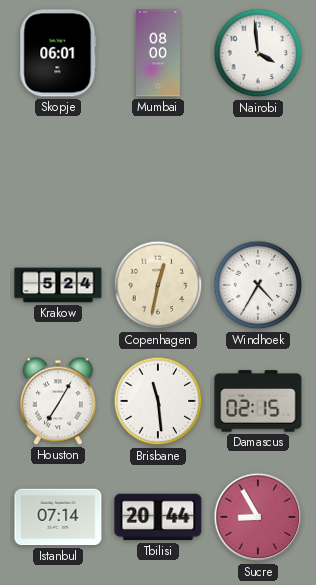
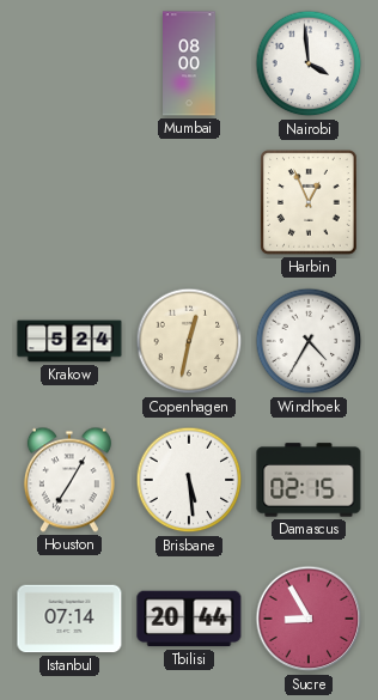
Skopje: 06:01 -> none (58, 53)
Harbin: none -> 12:56 (309, 202)
Brisbane: 11:29 -> 5:29 (189, 480)
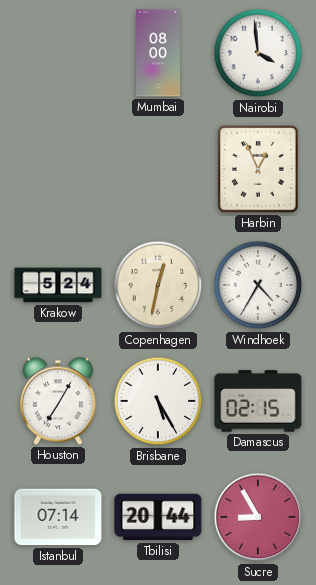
Brisbane: 5:29 -> 5:25 (158, 401)
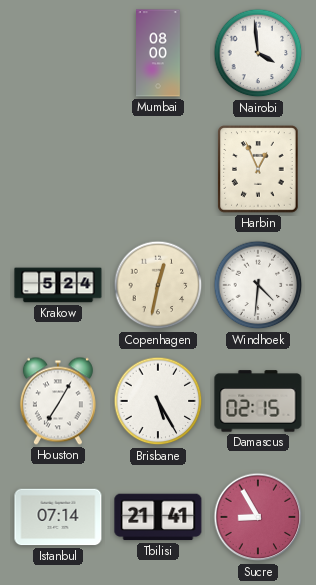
Windhoek: 4:35 -> 4:31 (258, 285)
Tbilisi: 20:44 -> 21:41 (158, 517)
